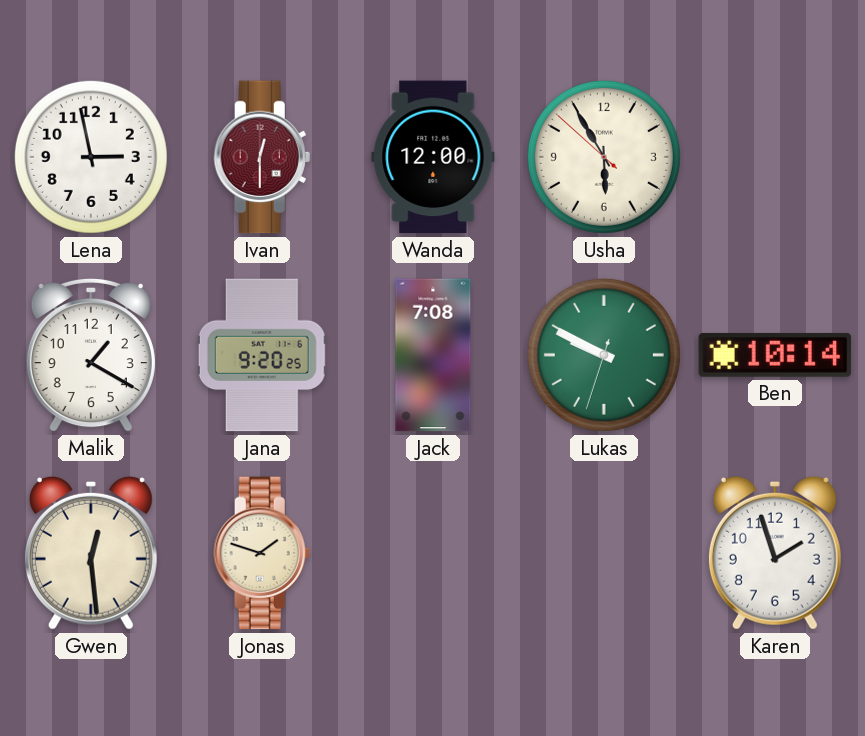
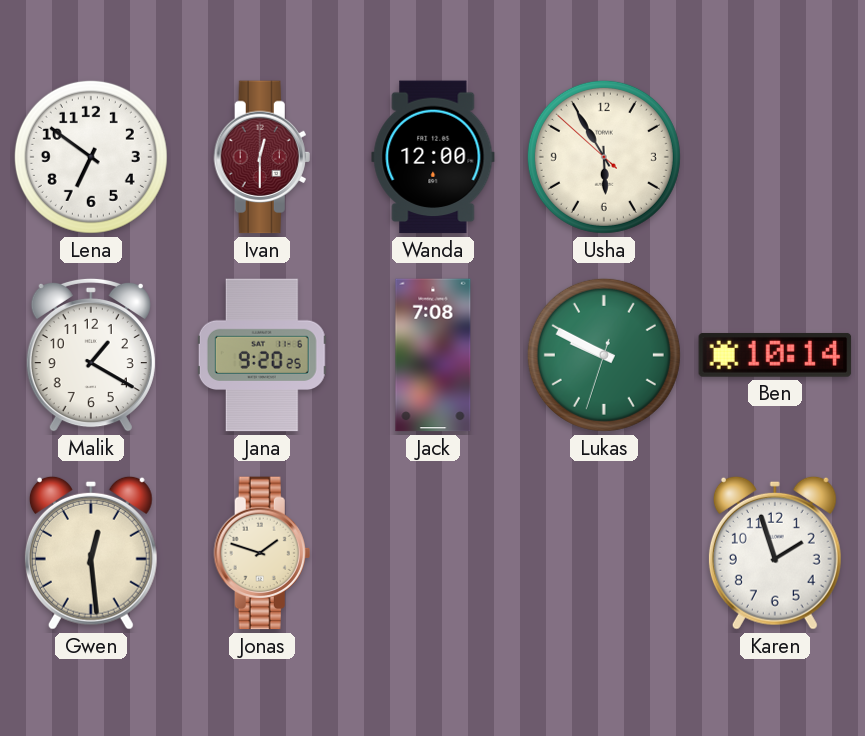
Lena: 2:58 -> 6:51 (91, 157)
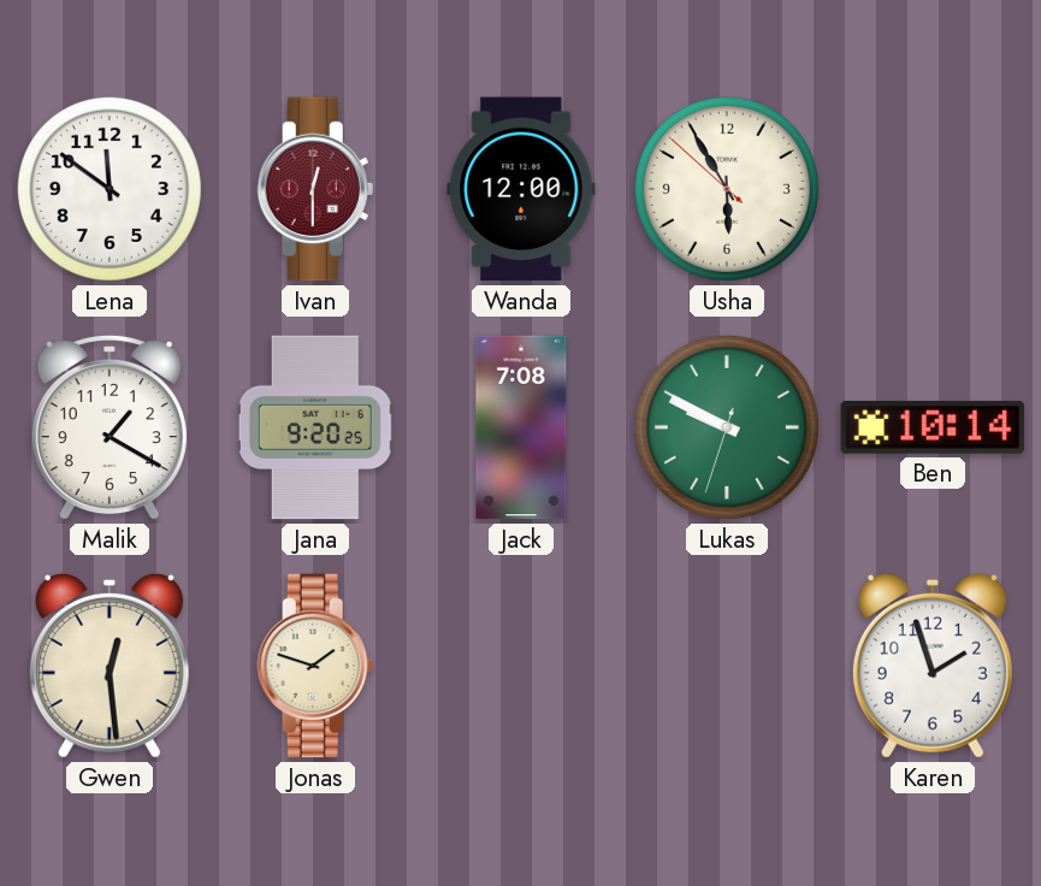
Lena: 6:51 -> 11:51 (110, 189)
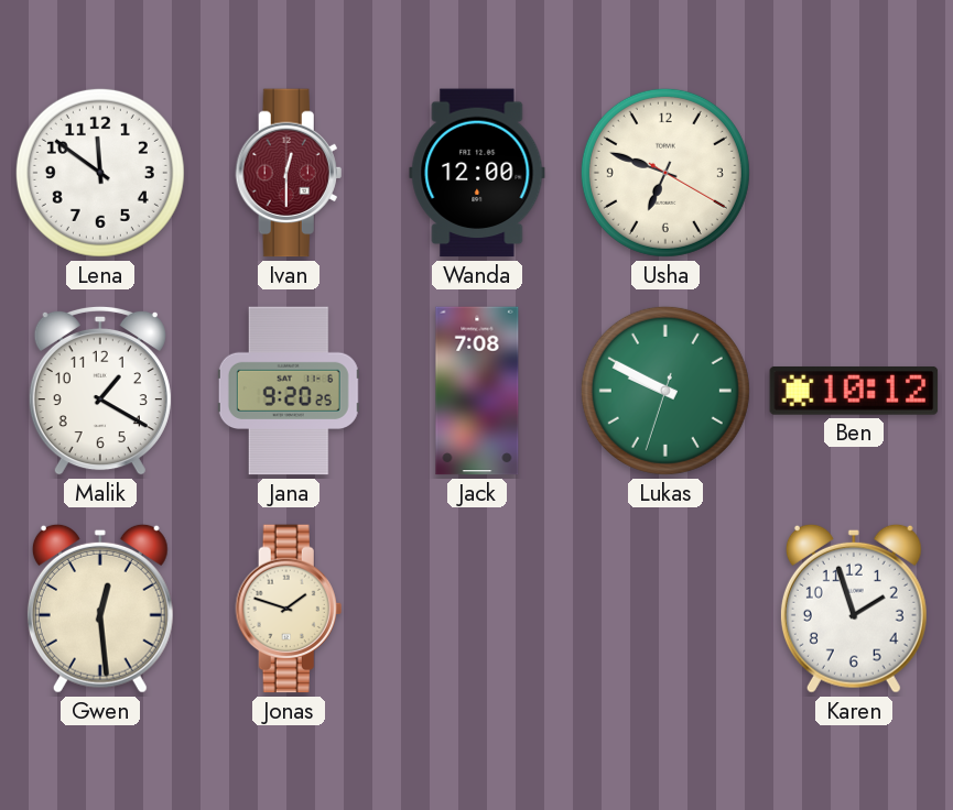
Usha: 5:54 -> 6:48 (665, 173)
Ben: 10:14 -> 10:12 (854, 391)
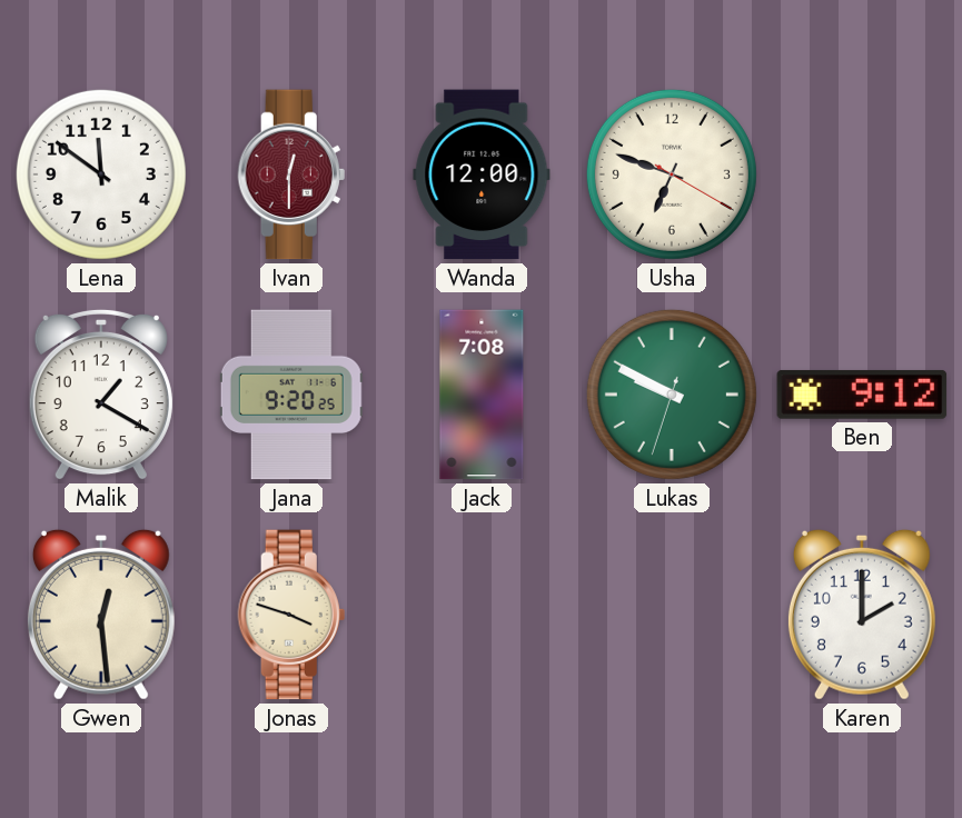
Ben: 10:12 -> 9:12 (862, 395)
Jonas: 1:48 -> 3:48 (291, 615)
Karen: 1:57 -> 2:00 (862, 615)
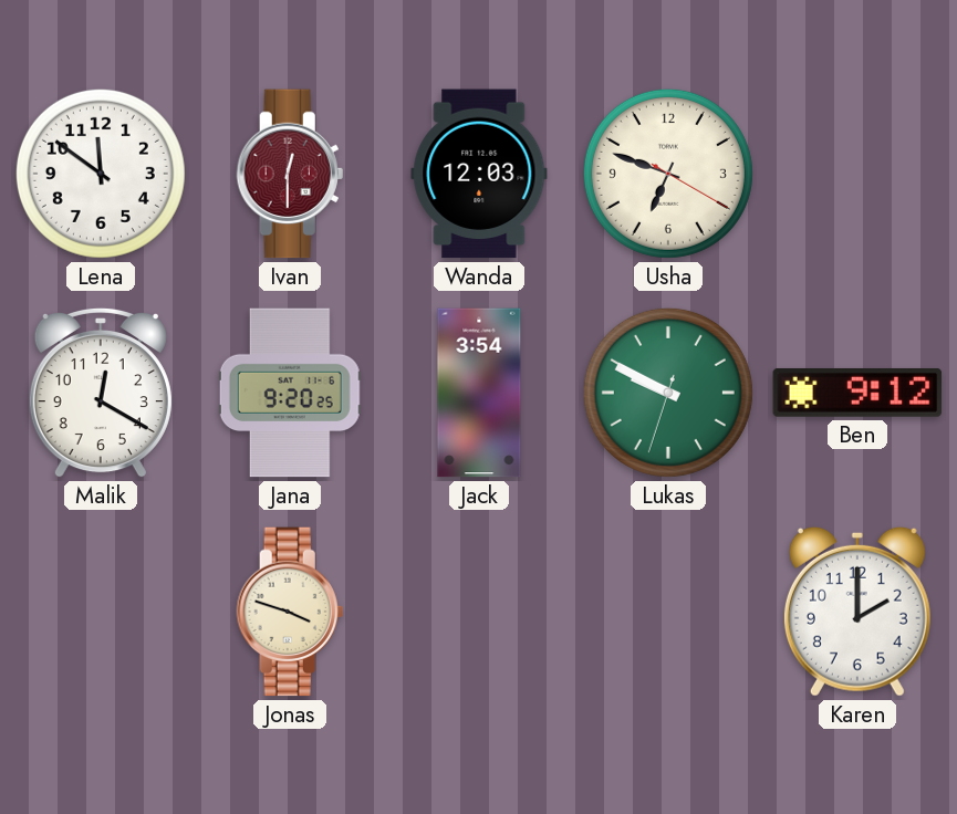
Wanda: 12:00 -> 12:03 (479, 174)
Malik: 1:20 -> 12:20 (101, 393)
Jack: 7:08 -> 3:54 (479, 393)
Gwen: 12:29 -> none (101, 615)
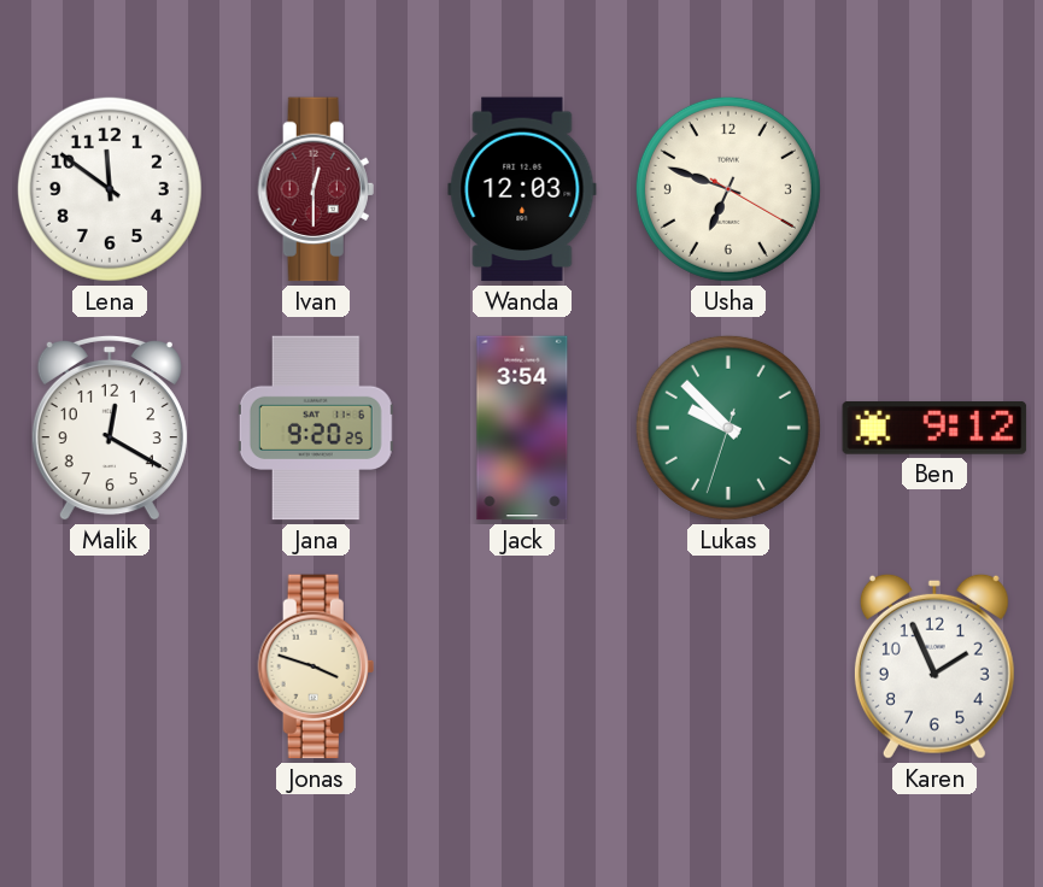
Lukas: 9:49 -> 9:52 (728, 428)
Karen: 2:00 -> 1:56 (934, 666)
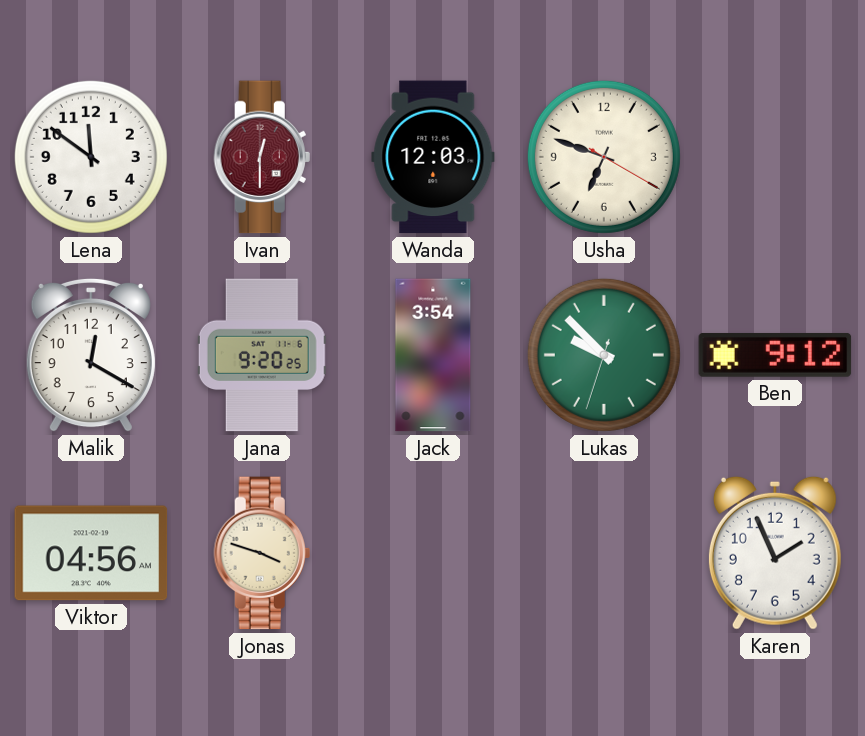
Viktor: none -> 04:56 (91, 553)
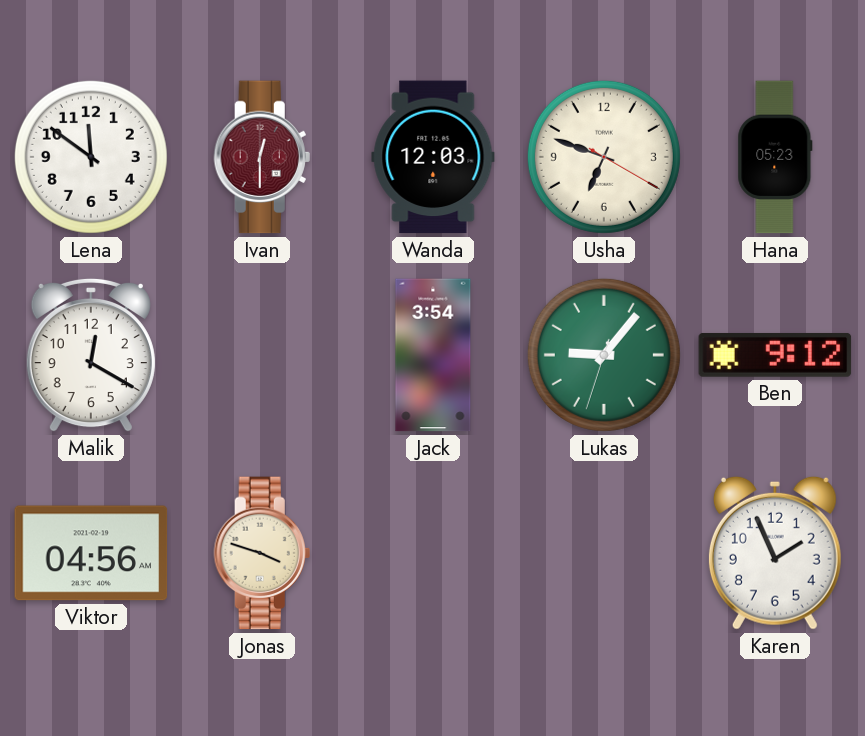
Hana: none -> 05:23 (775, 157)
Jana: 9:20 -> none (262, 355)
Lukas: 9:52 -> 9:06 (604, 355)
